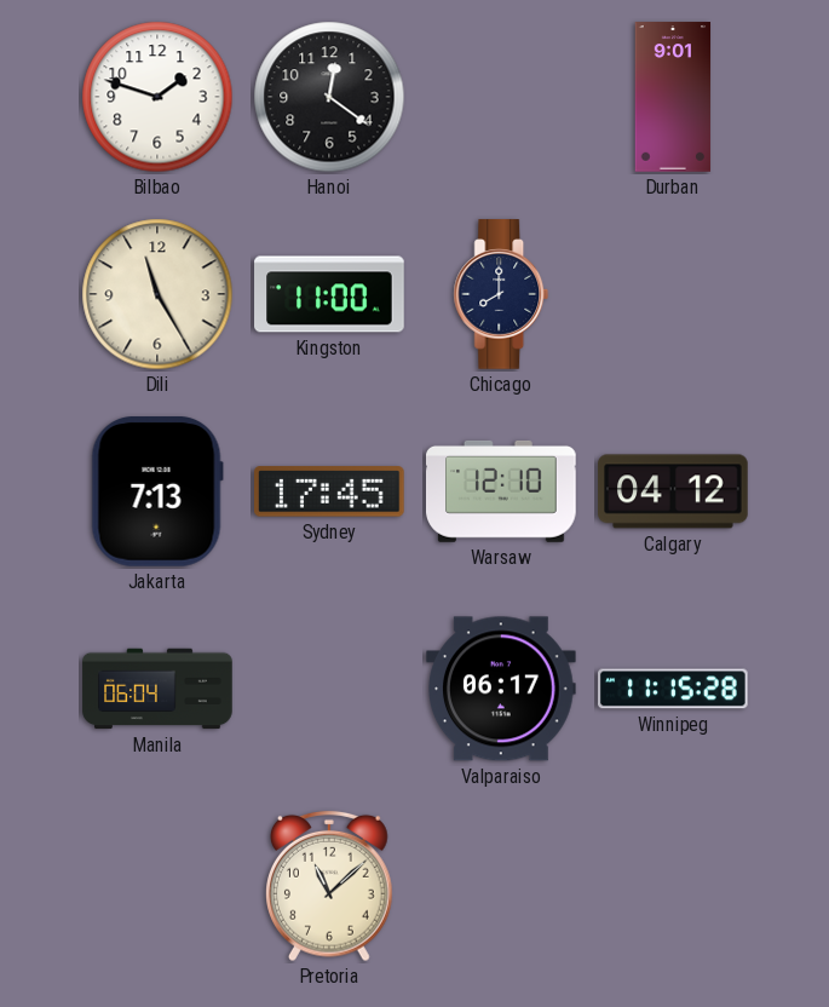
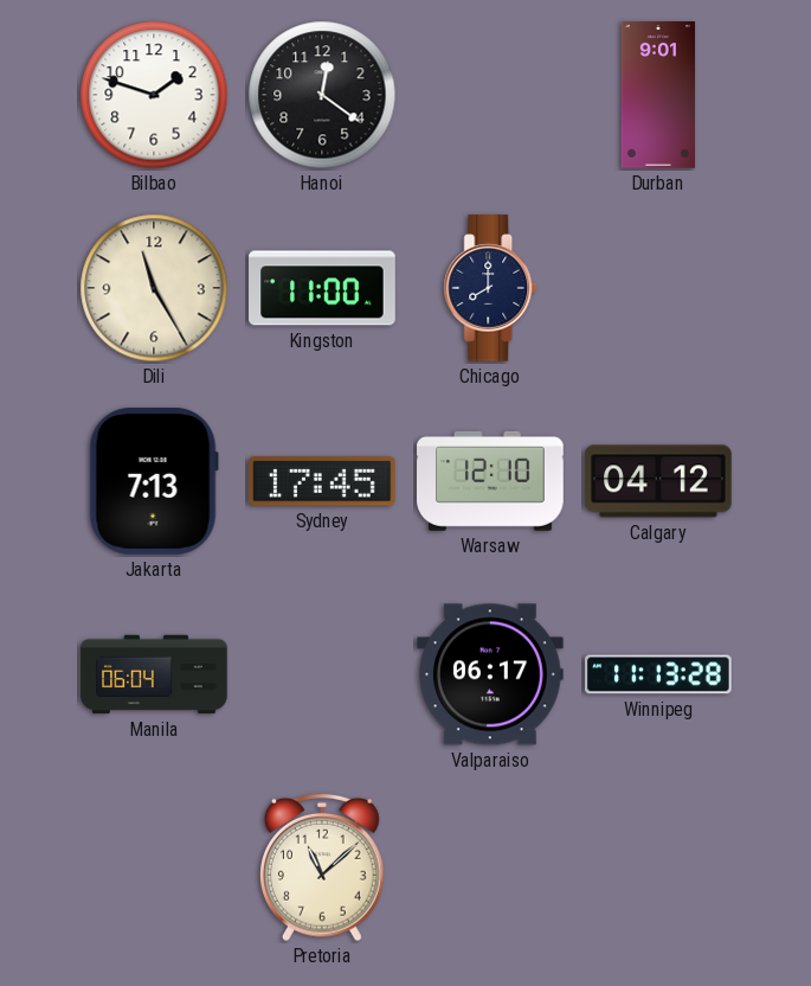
Winnipeg: 11:15 -> 11:13 (658, 674)
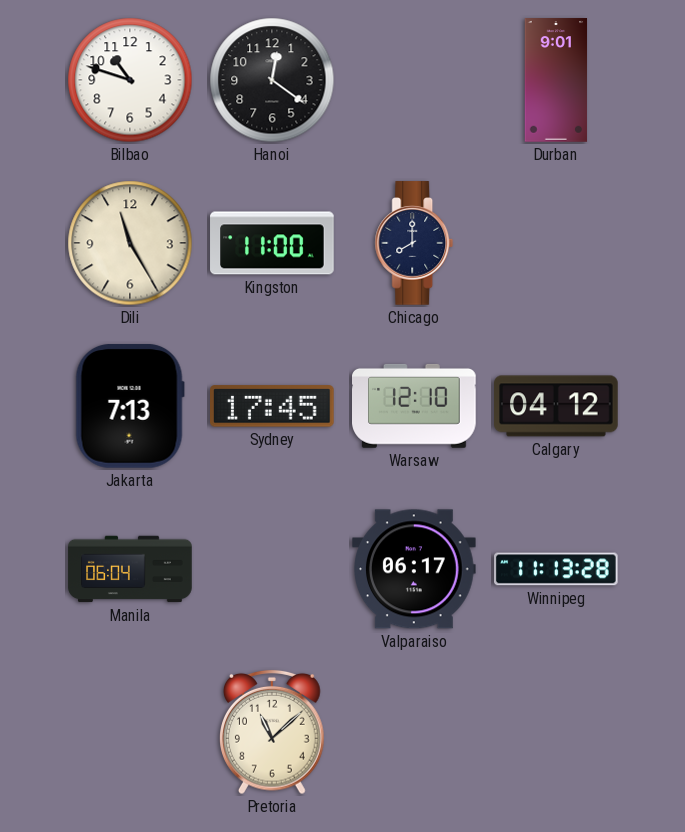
Bilbao: 1:48 -> 10:48 (130, 80)
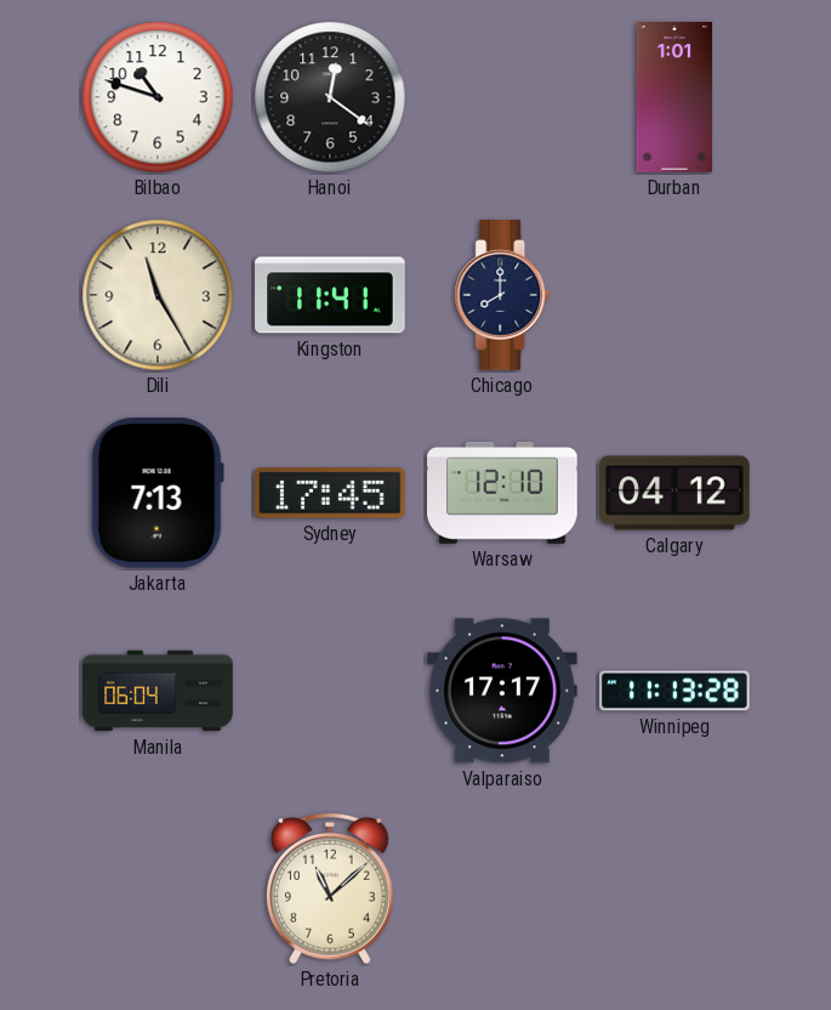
Durban: 9:01 -> 1:01 (675, 97)
Kingston: 11:00 -> 11:41 (330, 295)
Valparaiso: 06:17 -> 17:17 (503, 691)
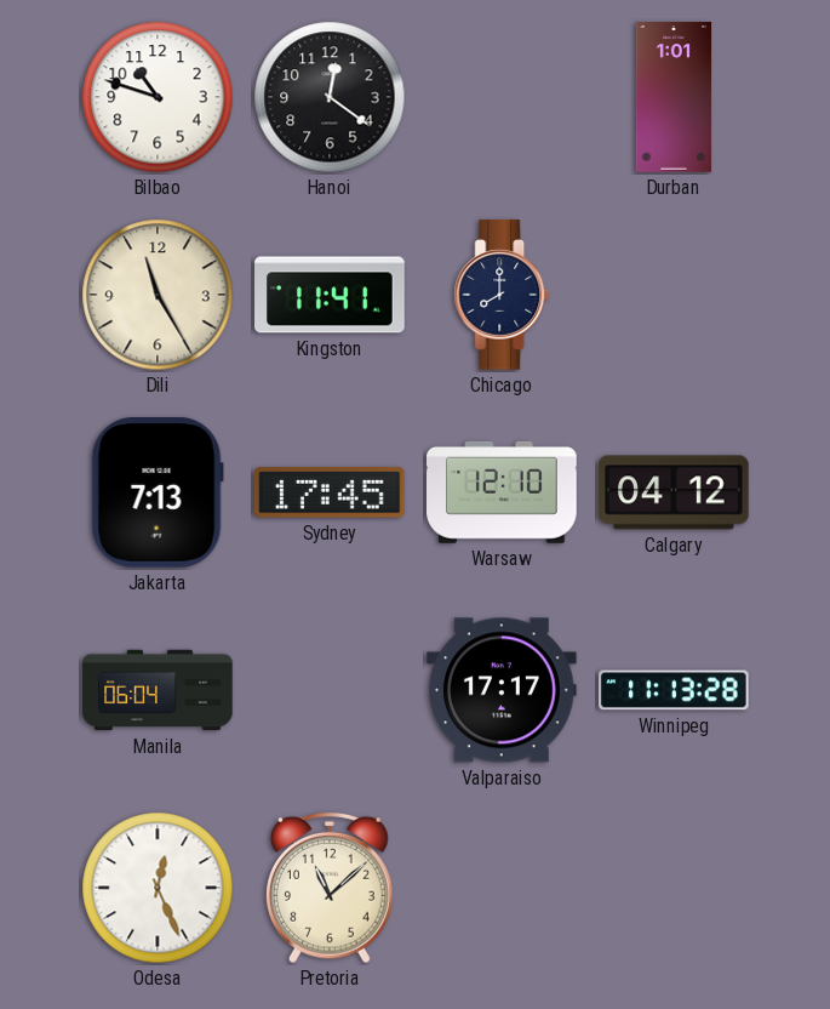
Odesa: none -> 12:26 (158, 888)
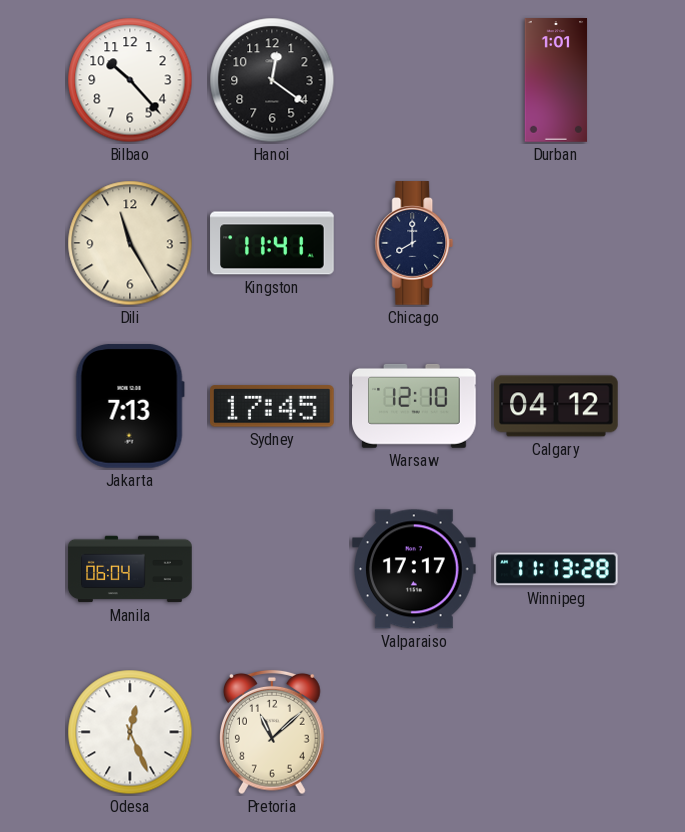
Bilbao: 10:48 -> 10:23 (130, 80)
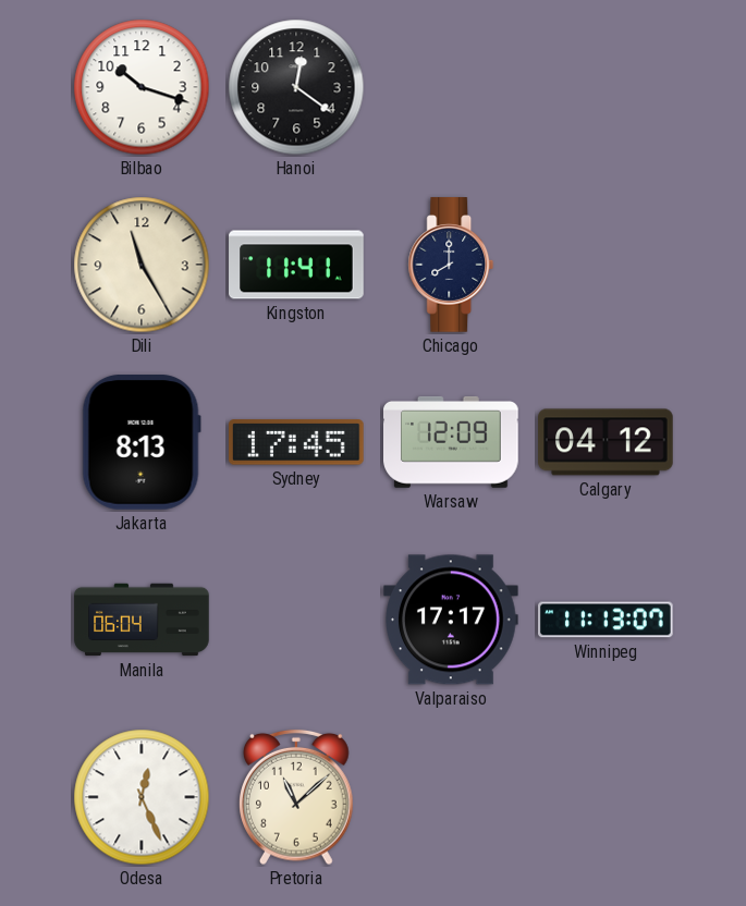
Bilbao: 10:23 -> 10:18 (142, 87)
Durban: 1:01 -> none (556, 80)
Jakarta: 7:13 -> 8:13 (142, 443)
Warsaw: 12:10 -> 12:09 (452, 442)
Winnipeg: 11:13:28 -> 11:13:07 (606, 620)
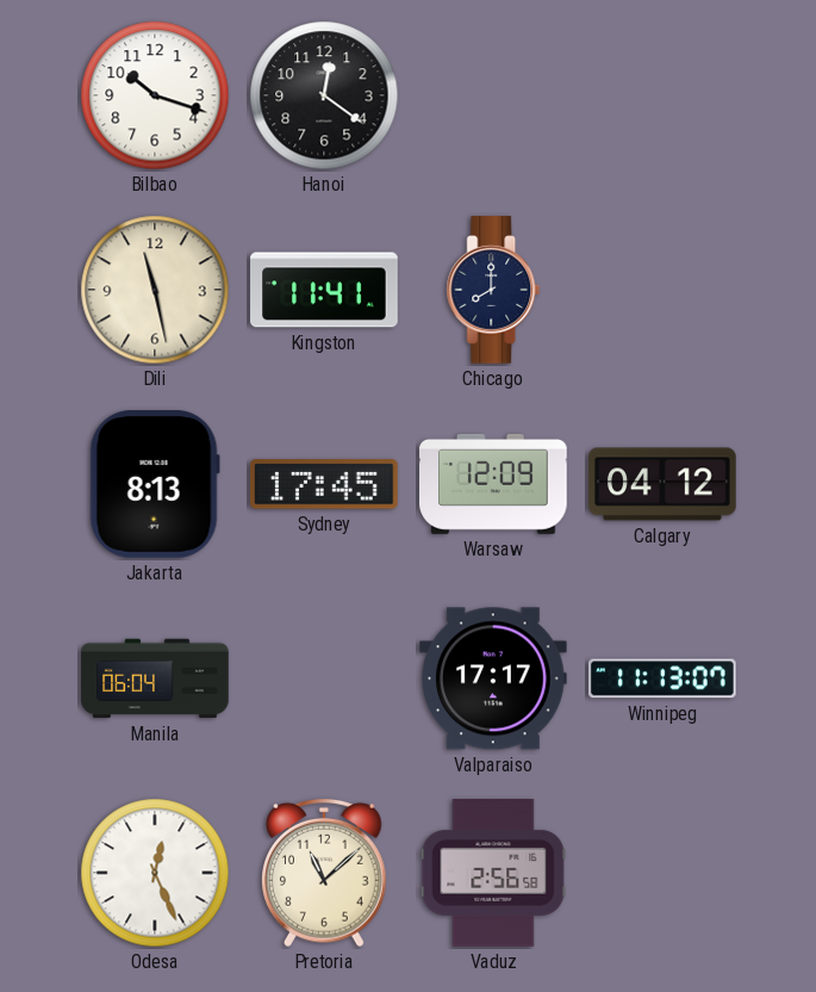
Dili: 11:25 -> 11:28 (155, 290)
Vaduz: none -> 2:56 (493, 873)
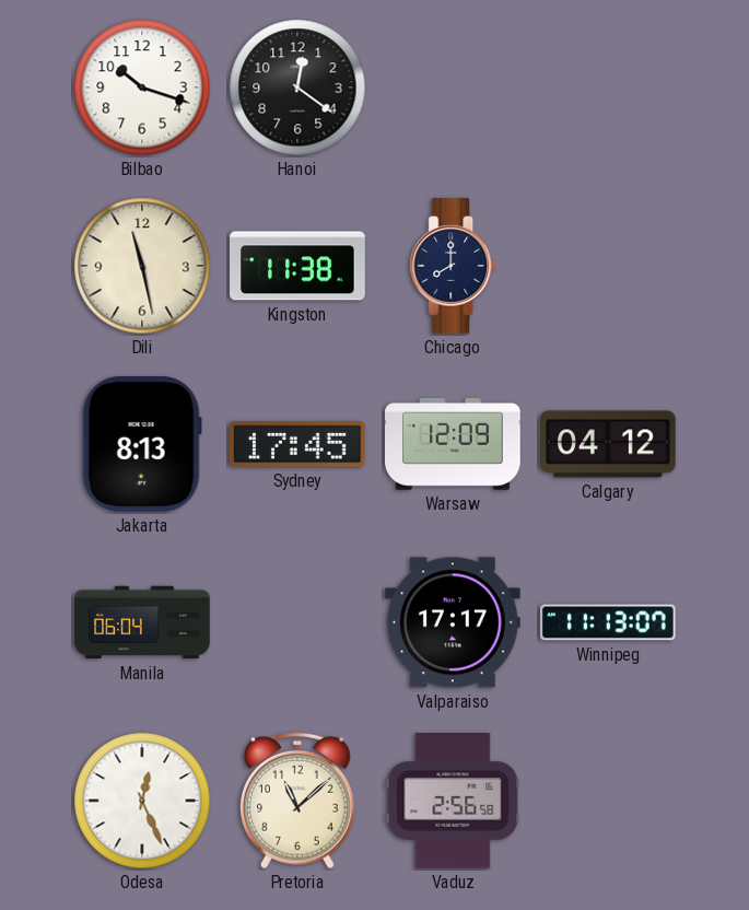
Kingston: 11:41 -> 11:38 (297, 266)
